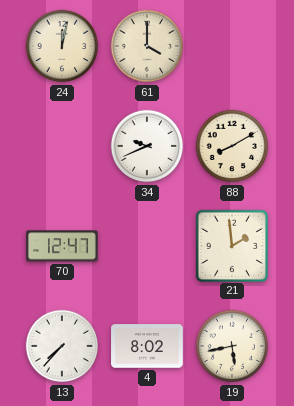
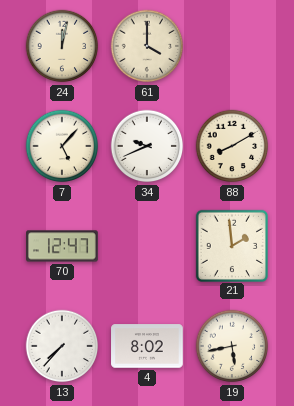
7: none -> 5:07 (62, 146)
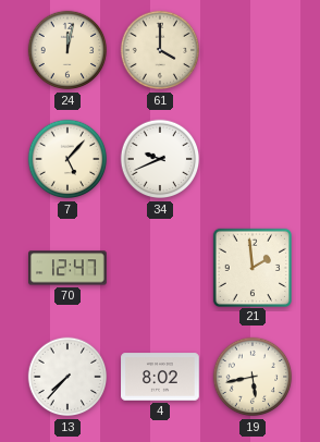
88: 8:10 -> none (232, 146)
